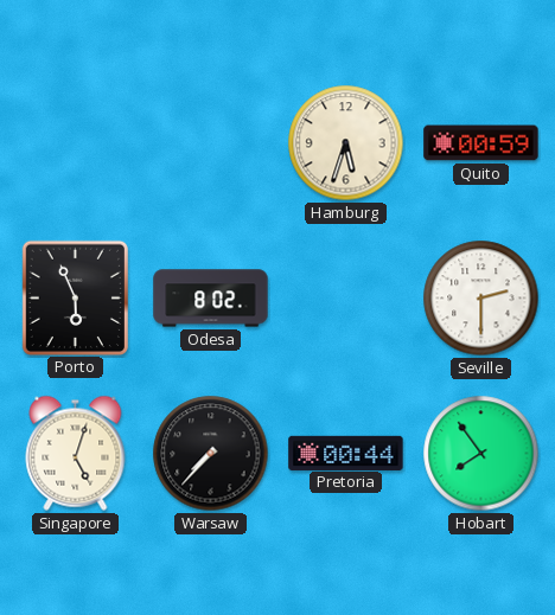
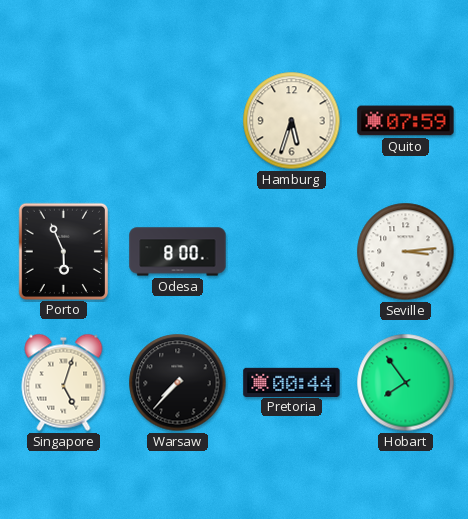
Quito: 00:59 -> 07:59 (406, 121)
Odesa: 8:02 -> 8:00 (178, 252)
Seville: 2:30 -> 3:14 (406, 252)
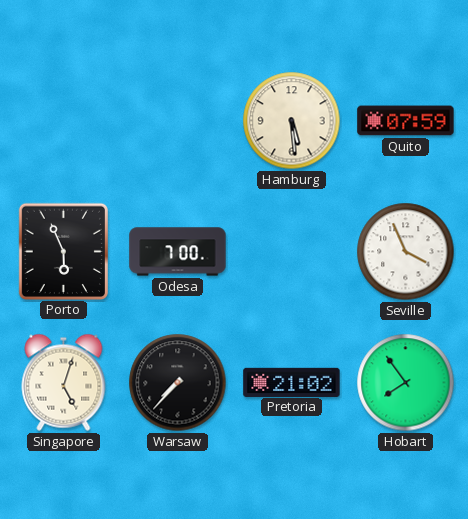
Hamburg: 5:33 -> 5:29 (292, 121)
Odesa: 8:00 -> 7:00 (178, 252)
Seville: 3:14 -> 3:56 (406, 252)
Pretoria: 00:44 -> 21:02 (292, 382)
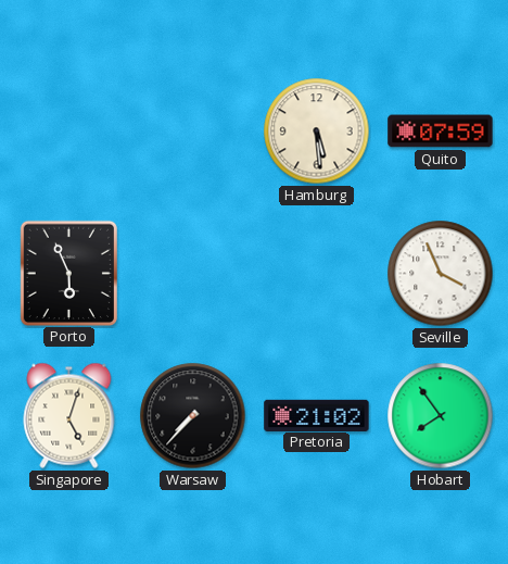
Odesa: 7:00 -> none (178, 252)
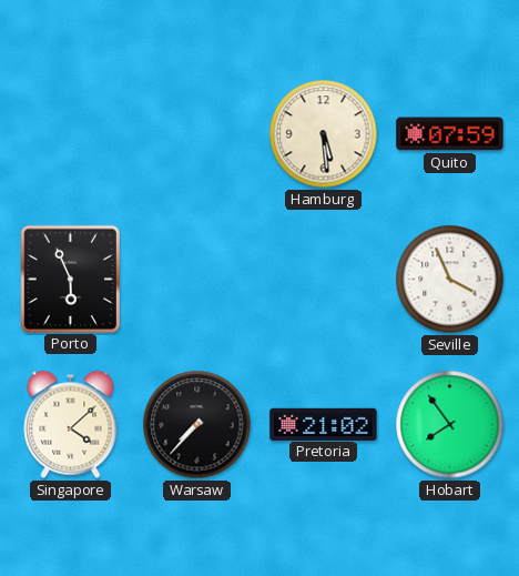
Singapore: 5:03 -> 4:08 (71, 424)
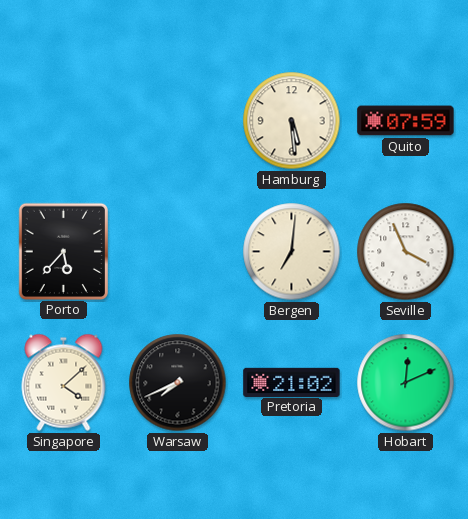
Porto: 5:56 -> 5:37 (63, 251)
Bergen: none -> 7:01 (292, 252)
Warsaw: 7:37 -> 7:41 (178, 383)
Hobart: 7:54 -> 12:11 (406, 383)
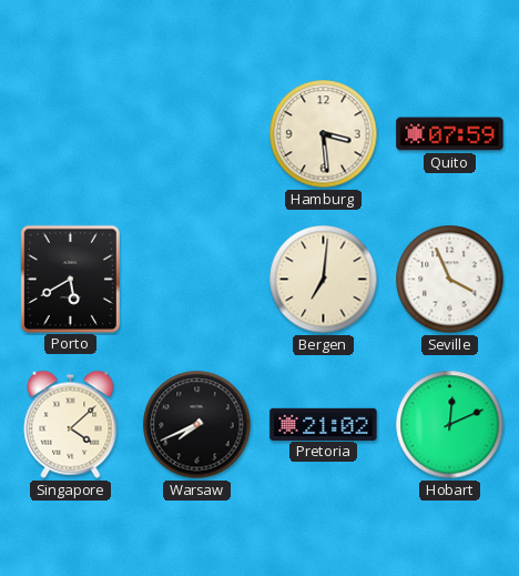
Hamburg: 5:29 -> 3:29 (324, 134)
Porto: 5:37 -> 5:40 (70, 279)
